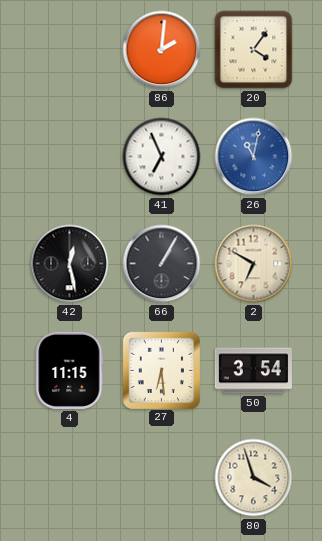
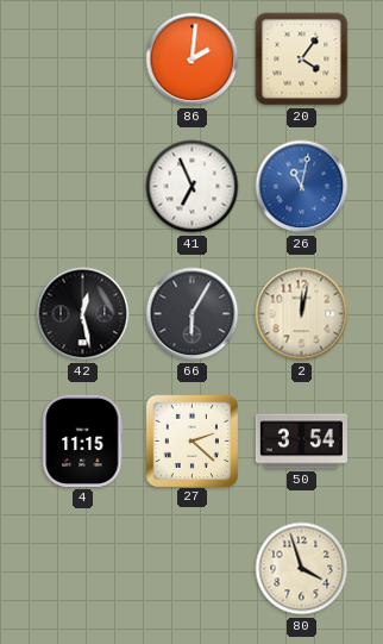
66: 1:05 -> 6:05 (193, 314)
2: 6:50 -> 12:02 (302, 314)
27: 6:29 -> 2:22 (191, 440)
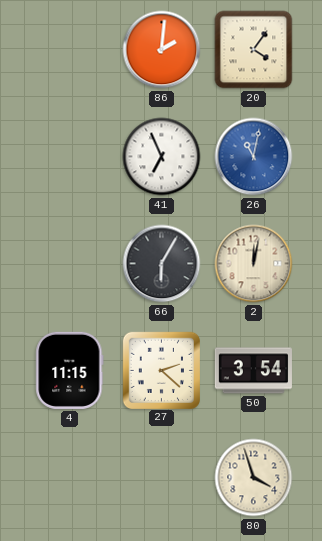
42: 12:28 -> none (83, 314)
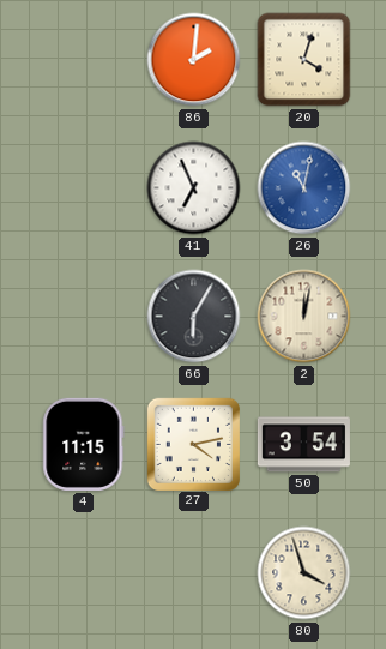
20: 4:06 -> 4:03 (304, 60)
27: 2:22 -> 4:13 (193, 444)
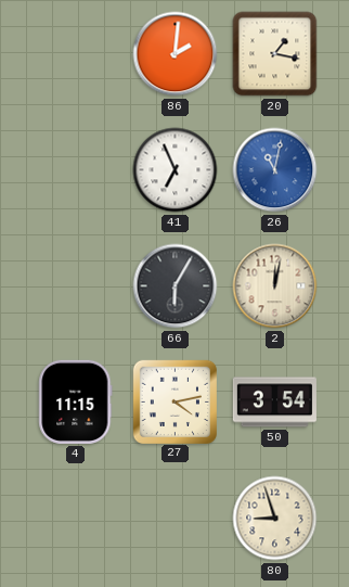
20: 4:03 -> 1:17 (275, 54)
80: 3:57 -> 8:57 (275, 519)
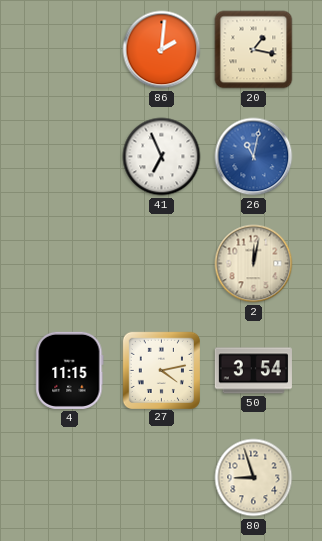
66: 6:05 -> none (176, 286)
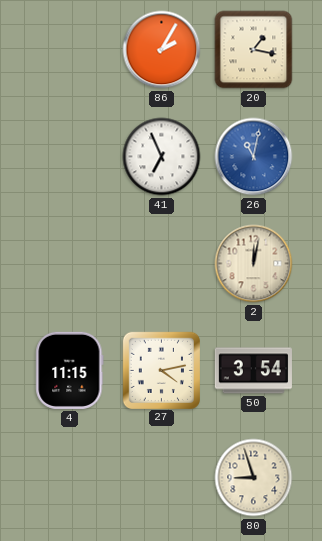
86: 2:01 -> 2:05 (162, 50)
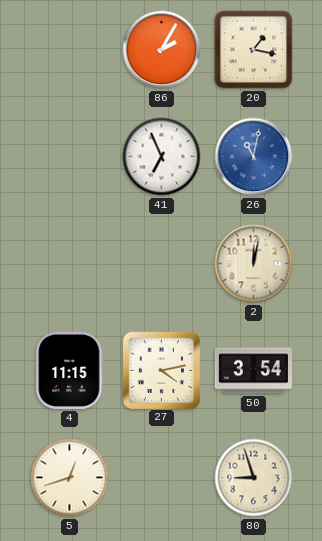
5: none -> 12:42 (70, 478)
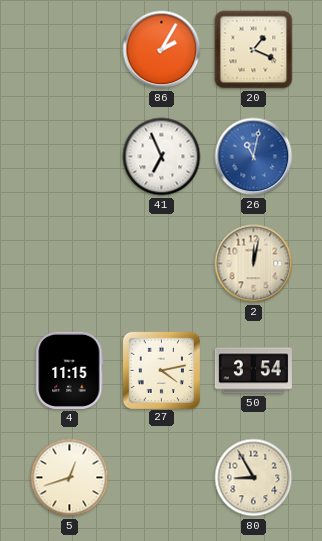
20: 1:17 -> 1:19 (254, 50)
80: 8:57 -> 8:55 (254, 478)
